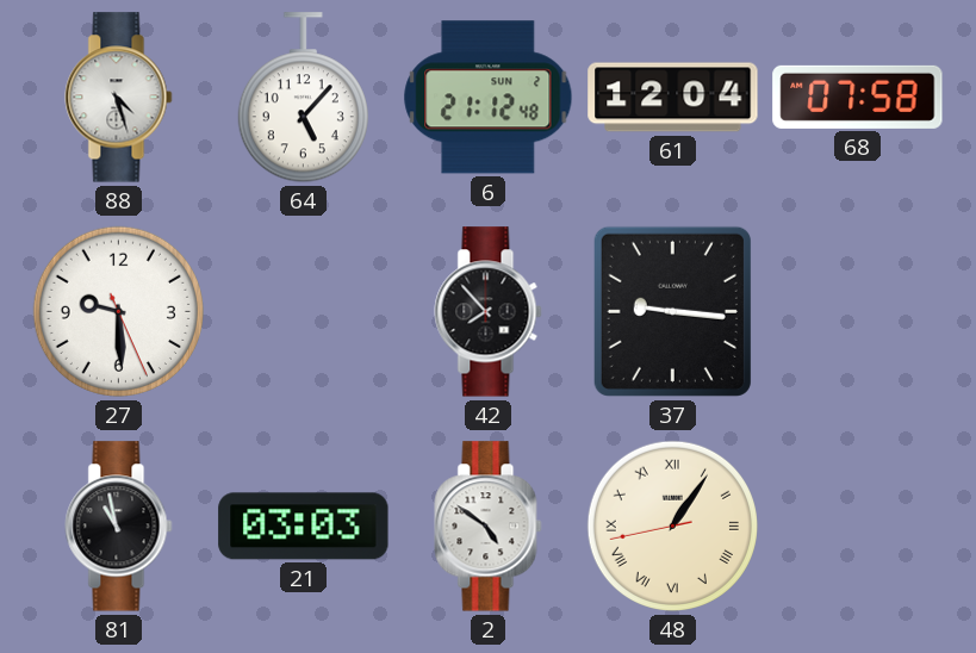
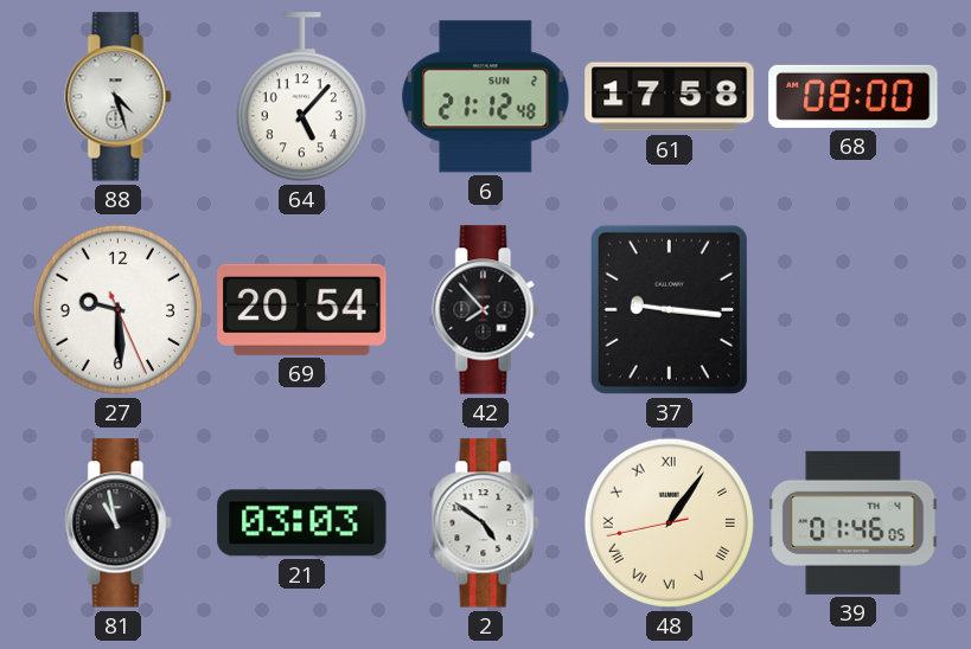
61: 12:04 -> 17:58 (670, 97)
68: 07:58 -> 08:00 (854, 96)
69: none -> 20:54 (302, 309)
39: none -> 01:46 (854, 522)
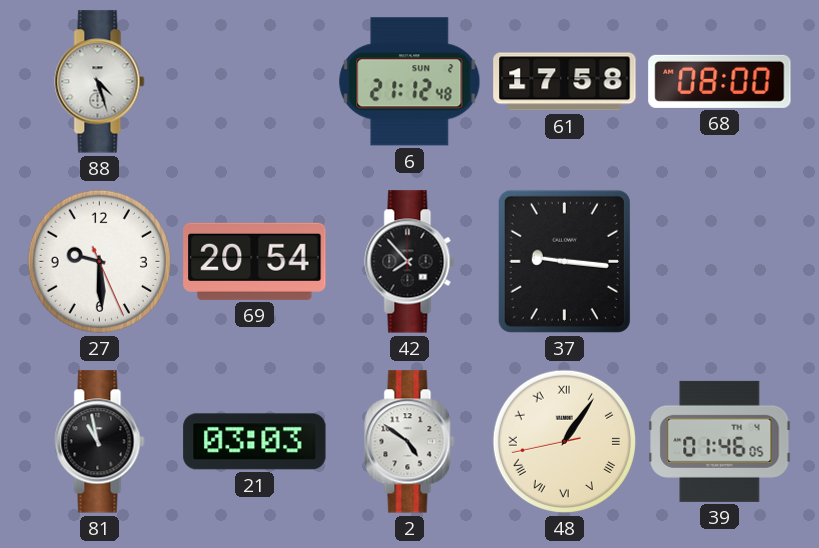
64: 5:07 -> none (301, 97)
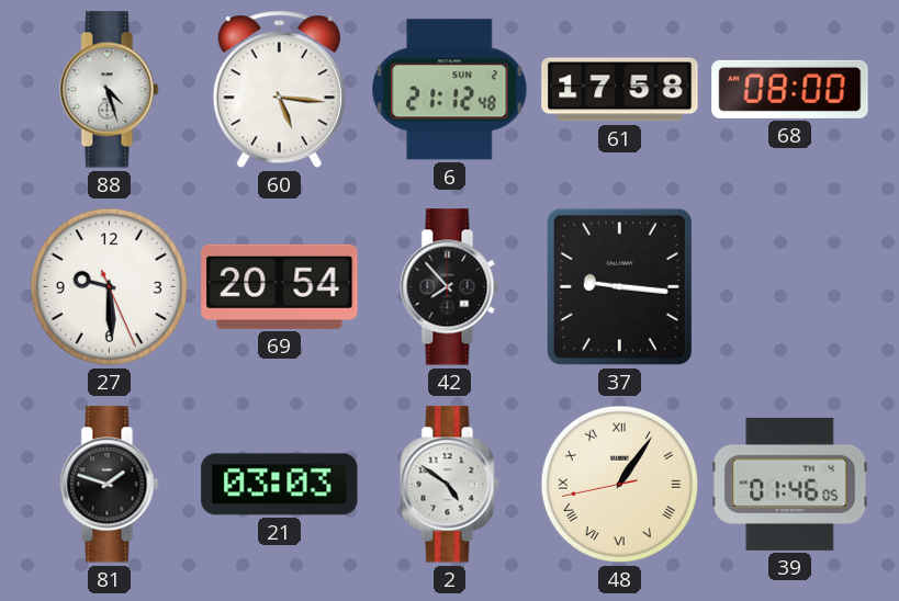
60: none -> 5:16 (279, 90)
81: 10:58 -> 1:48 (110, 485)
